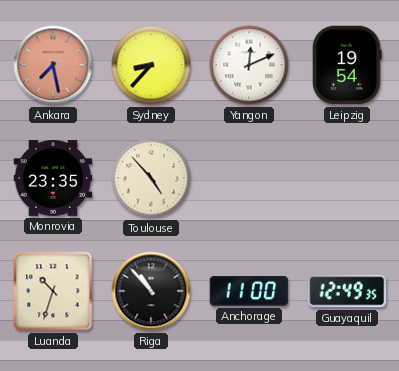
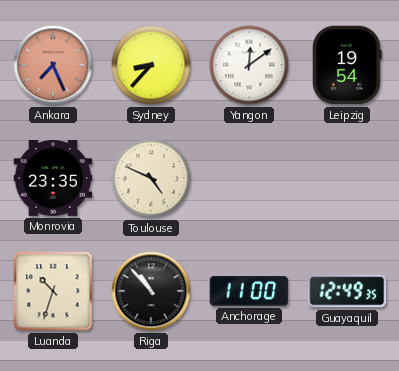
Ankara: 7:28 -> 7:26 (53, 65)
Yangon: 12:11 -> 12:09 (249, 65)
Toulouse: 4:53 -> 4:49 (151, 178)
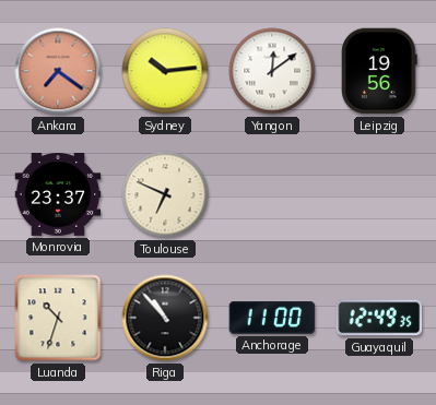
Ankara: 7:26 -> 7:21 (58, 71)
Sydney: 8:37 -> 10:14 (165, 71)
Leipzig: 19:54 -> 19:56 (379, 71)
Monrovia: 23:35 -> 23:37 (58, 195)
Toulouse: 4:49 -> 6:49 (165, 194)
